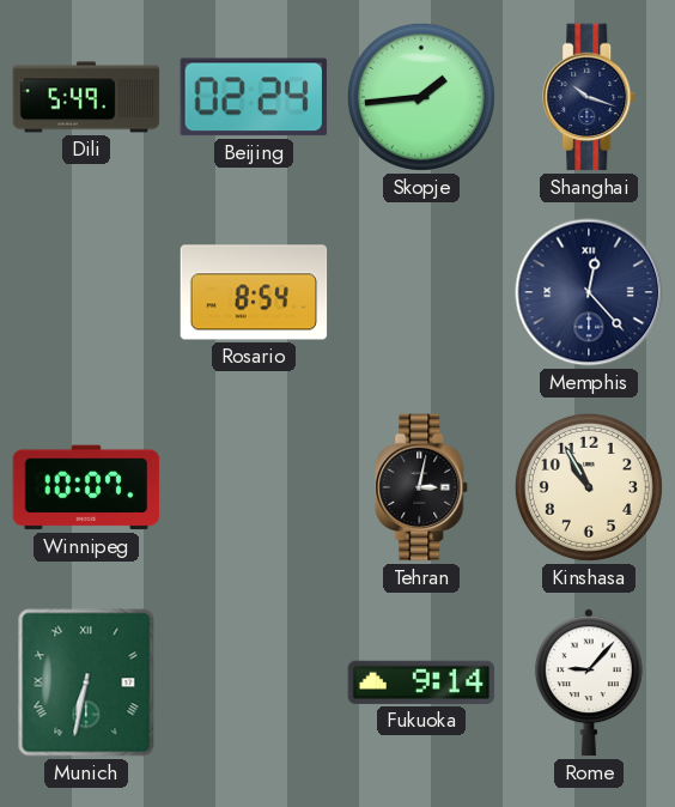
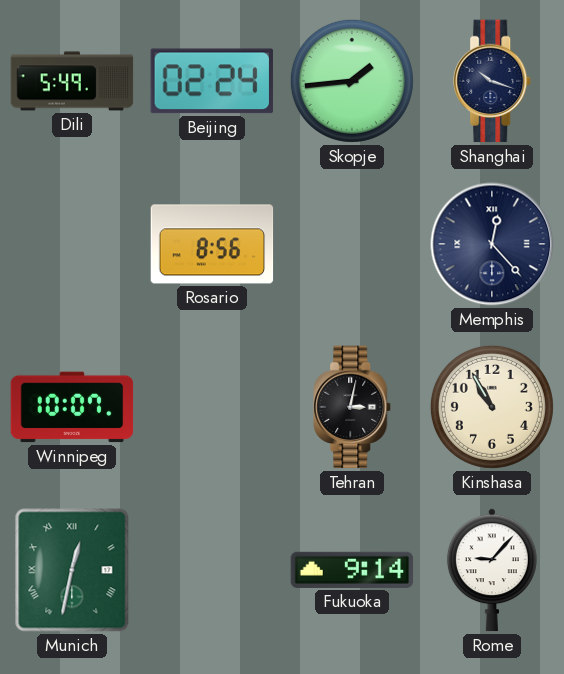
Rosario: 8:54 -> 8:56 (212, 244)
Munich: 6:32 -> 12:32 (72, 570)
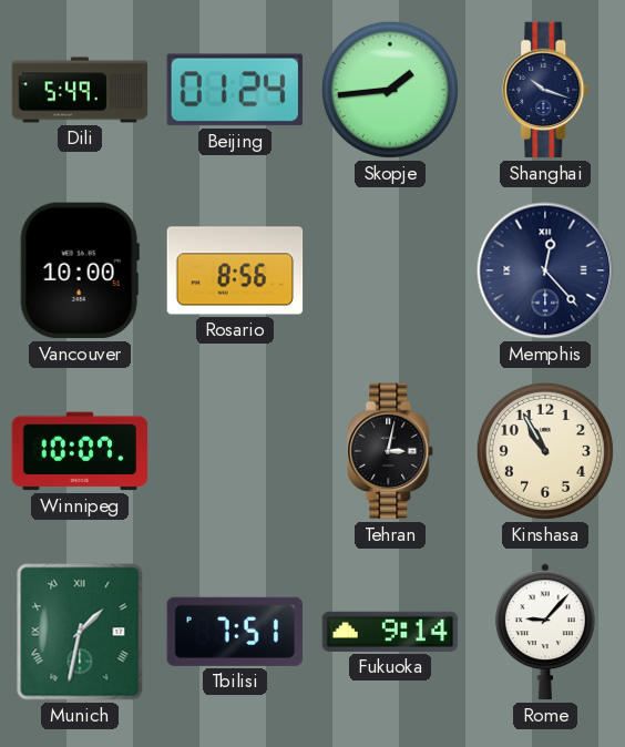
Beijing: 02:24 -> 01:24 (234, 90)
Vancouver: none -> 10:00 (80, 270)
Munich: 12:32 -> 1:32 (80, 632)
Tbilisi: none -> 7:51 (234, 632)
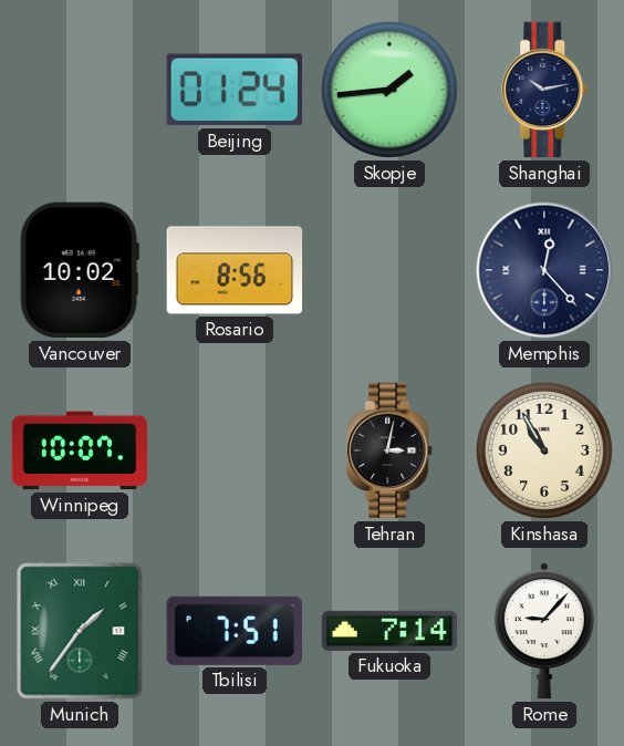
Dili: 5:49 -> none (80, 90)
Shanghai: 10:18 -> 10:13 (545, 90)
Vancouver: 10:00 -> 10:02 (80, 270)
Munich: 1:32 -> 1:36 (80, 631)
Fukuoka: 9:14 -> 7:14 (389, 631)
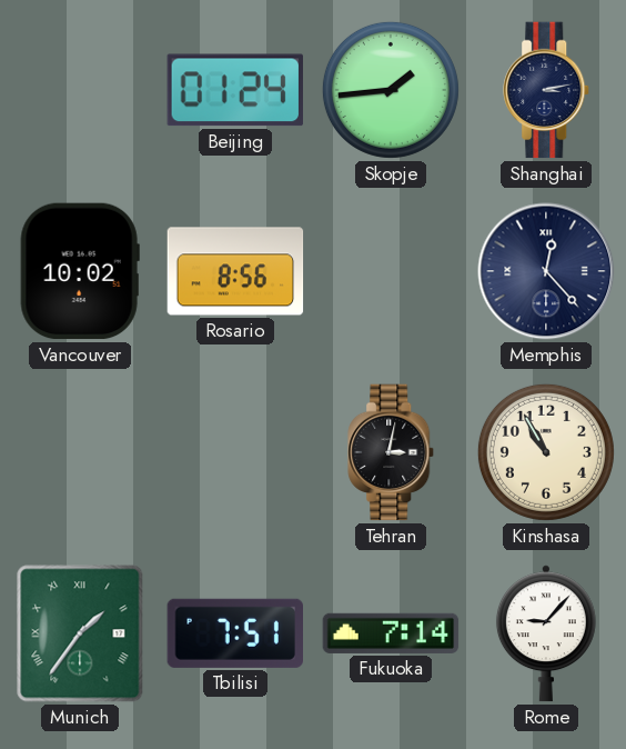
Shanghai: 10:13 -> 3:13 (547, 90)
Winnipeg: 10:07 -> none (80, 450)
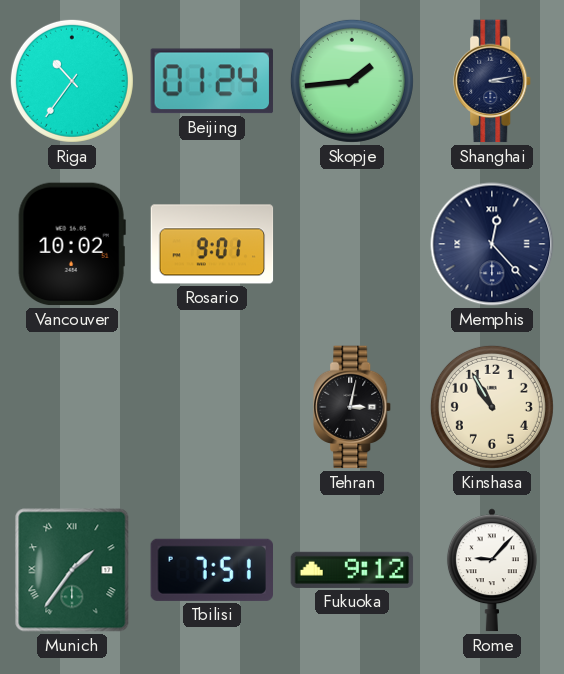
Riga: none -> 10:36 (72, 81)
Rosario: 8:56 -> 9:01 (212, 244)
Fukuoka: 7:14 -> 9:12 (352, 570)
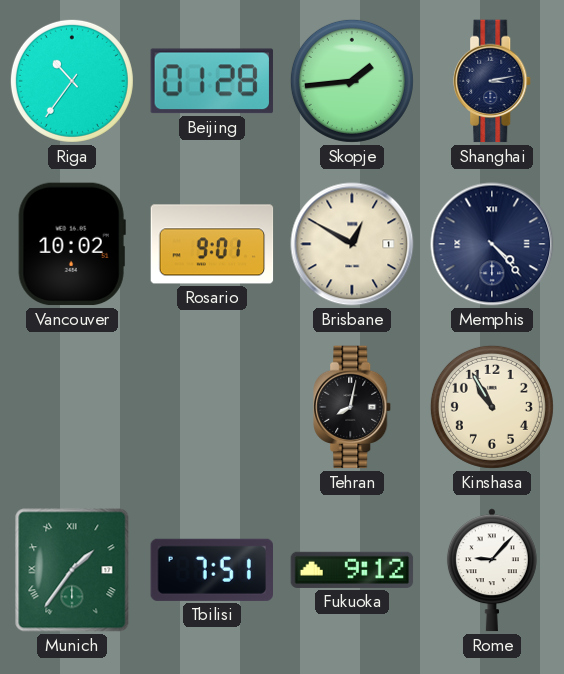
Beijing: 01:24 -> 01:28 (211, 81)
Brisbane: none -> 12:50 (352, 244)
Memphis: 12:23 -> 4:23 (492, 244)
Tehran: 3:02 -> 8:02 (353, 407)
